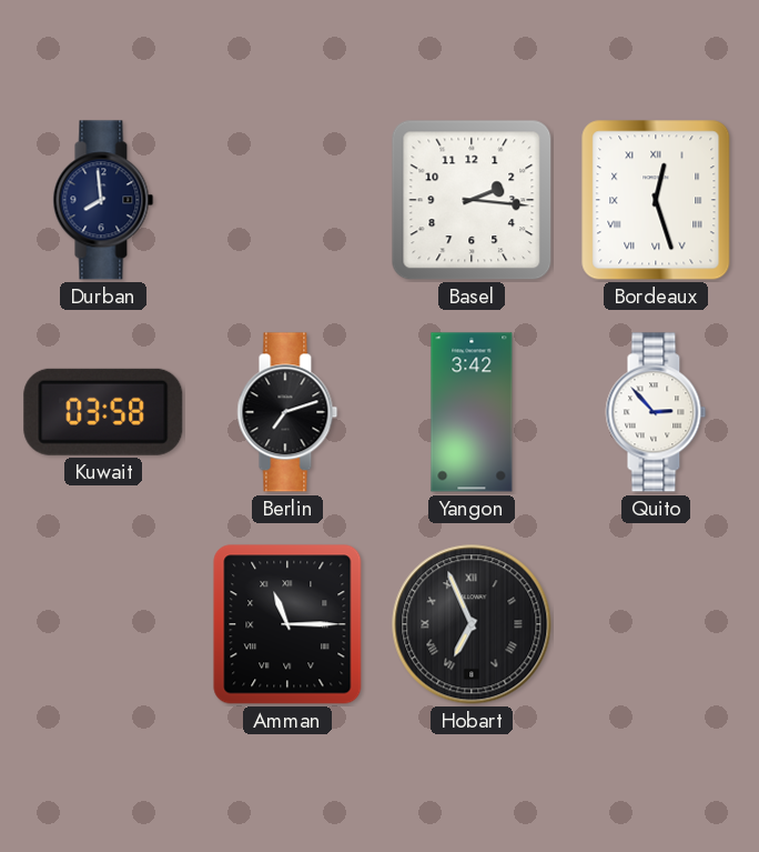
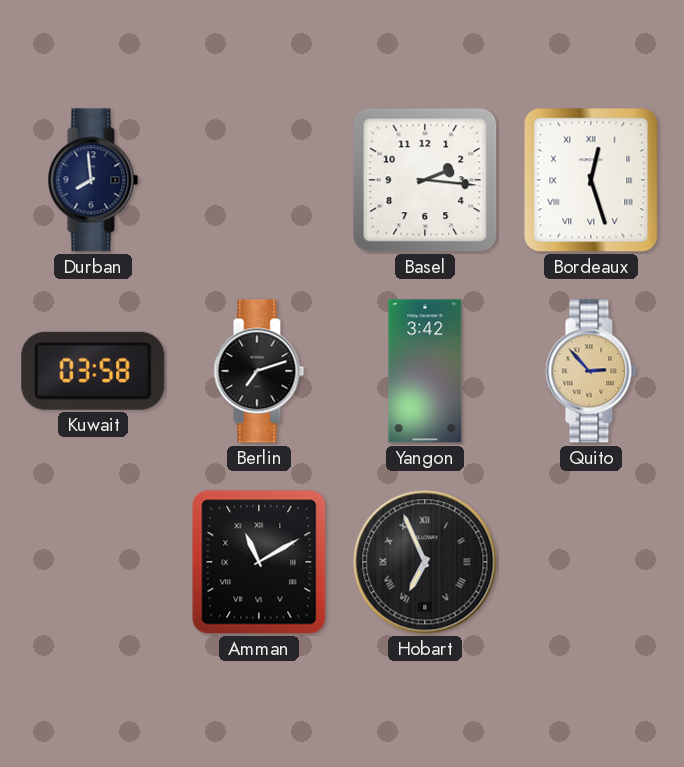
Quito dial: white -> champagne (591, 371)
Amman: 11:15 -> 11:10 (259, 562)
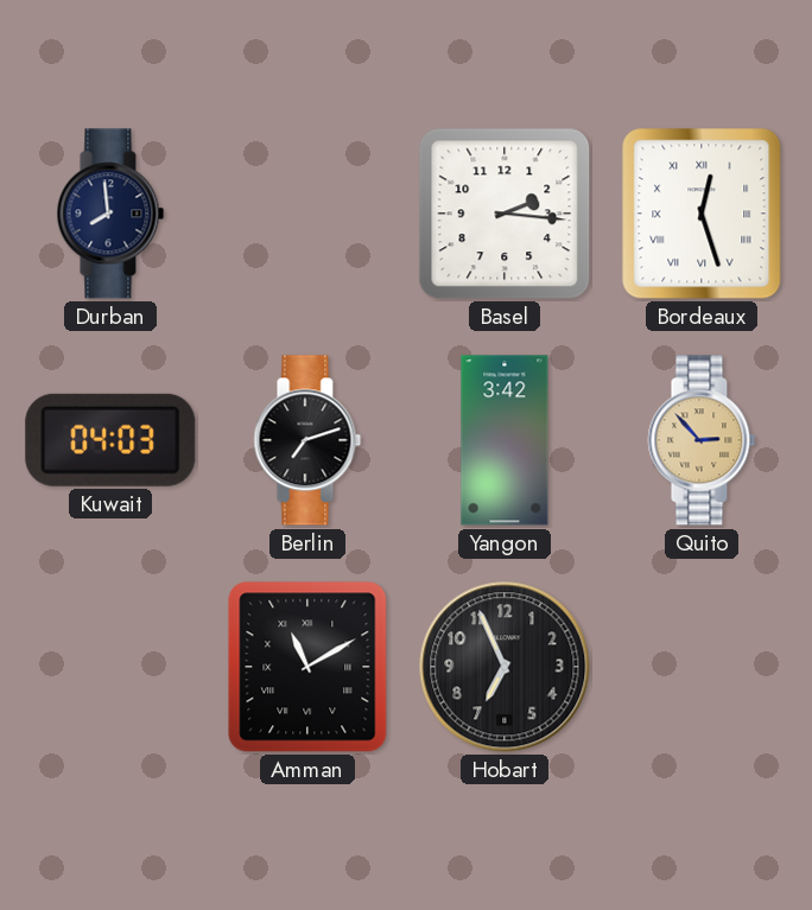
Kuwait: 03:58 -> 04:03 (110, 440)
Hobart numerals: Roman -> Arabic (505, 667)
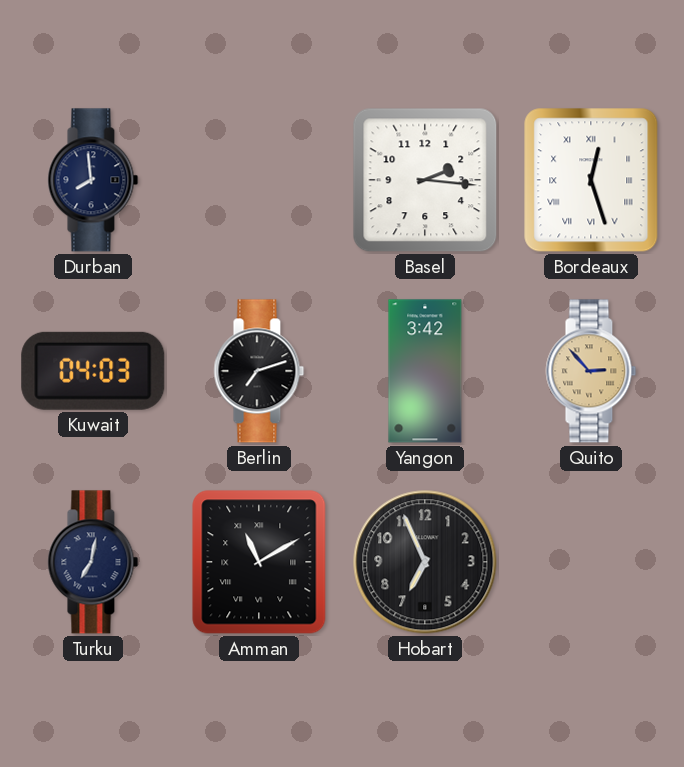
Turku: none -> 7:02 (93, 562)
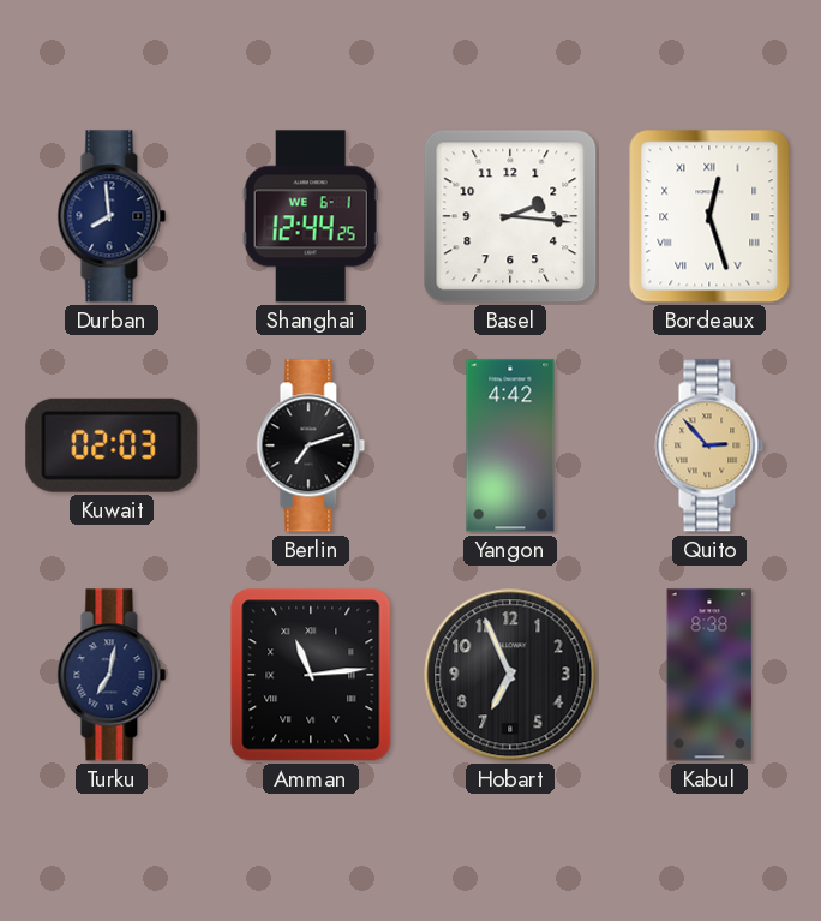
Shanghai: none -> 12:44 (311, 216)
Kuwait: 04:03 -> 02:03 (112, 445)
Yangon: 3:42 -> 4:42 (510, 445)
Amman: 11:10 -> 11:14 (311, 675)
Kabul: none -> 8:38 (709, 675)
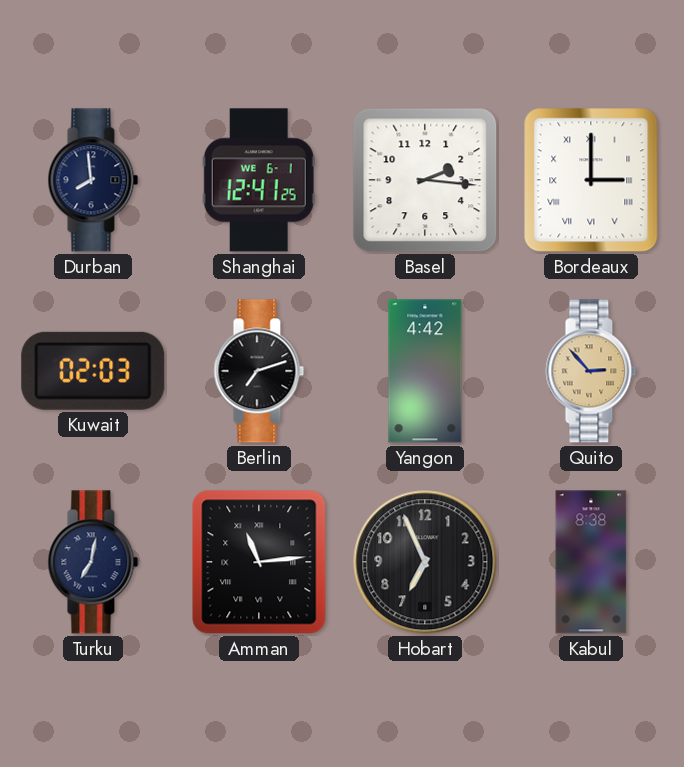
Shanghai: 12:44 -> 12:41 (259, 180)
Bordeaux: 12:27 -> 3:00 (591, 180)
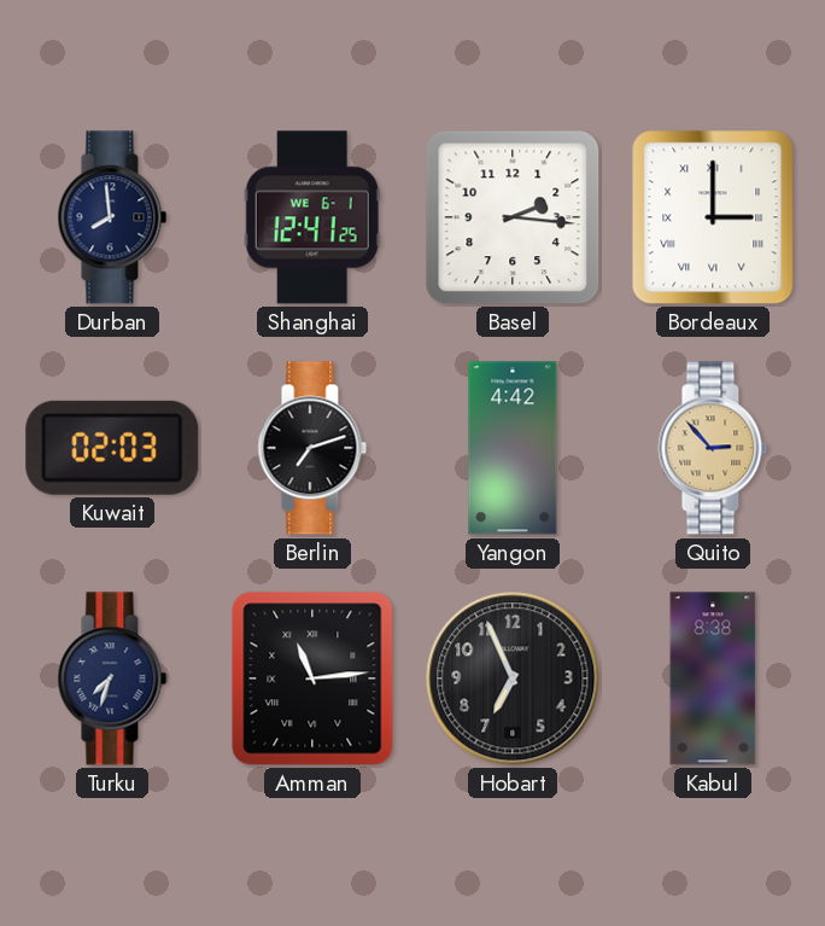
Turku: 7:02 -> 7:33 (112, 679)
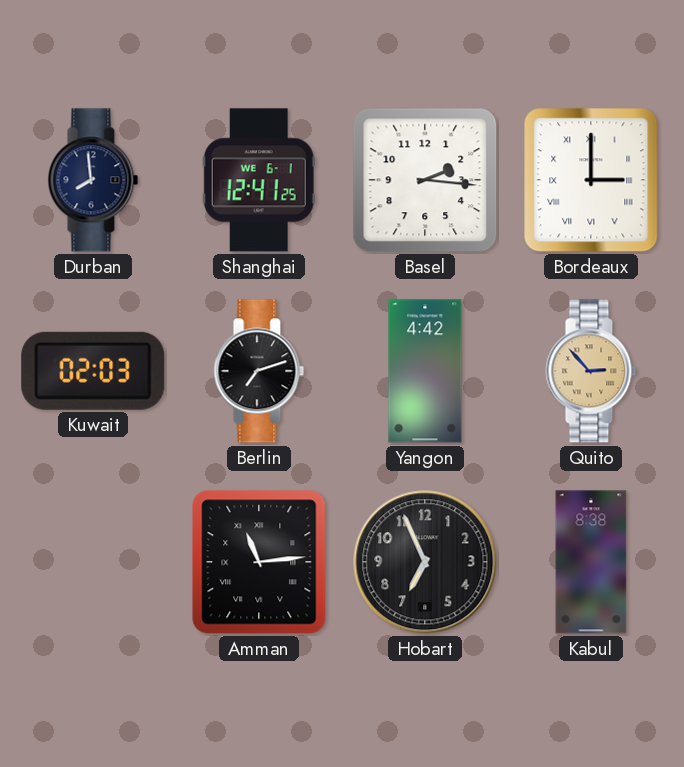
Turku: 7:33 -> none (112, 679)
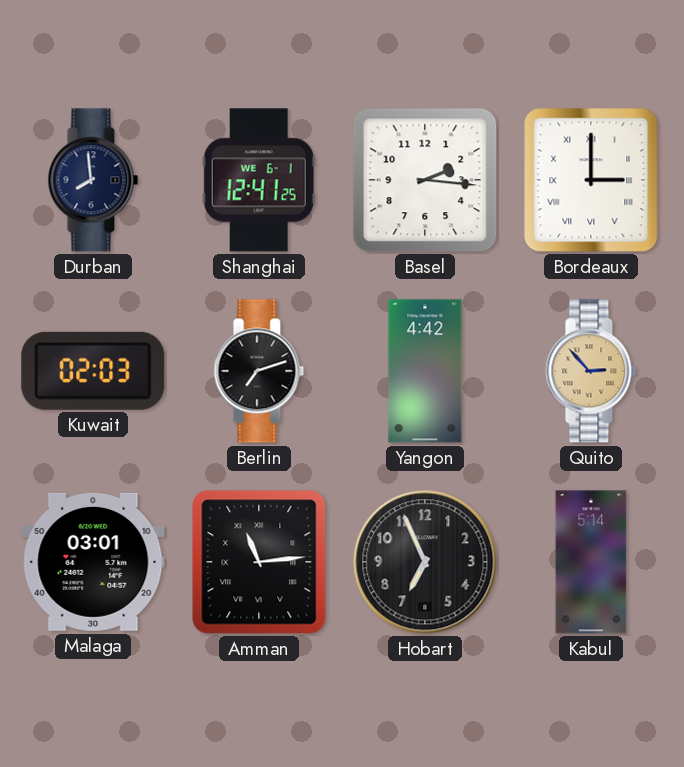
Malaga: none -> 03:01 (93, 562)
Kabul: 8:38 -> 5:14 (591, 562)
